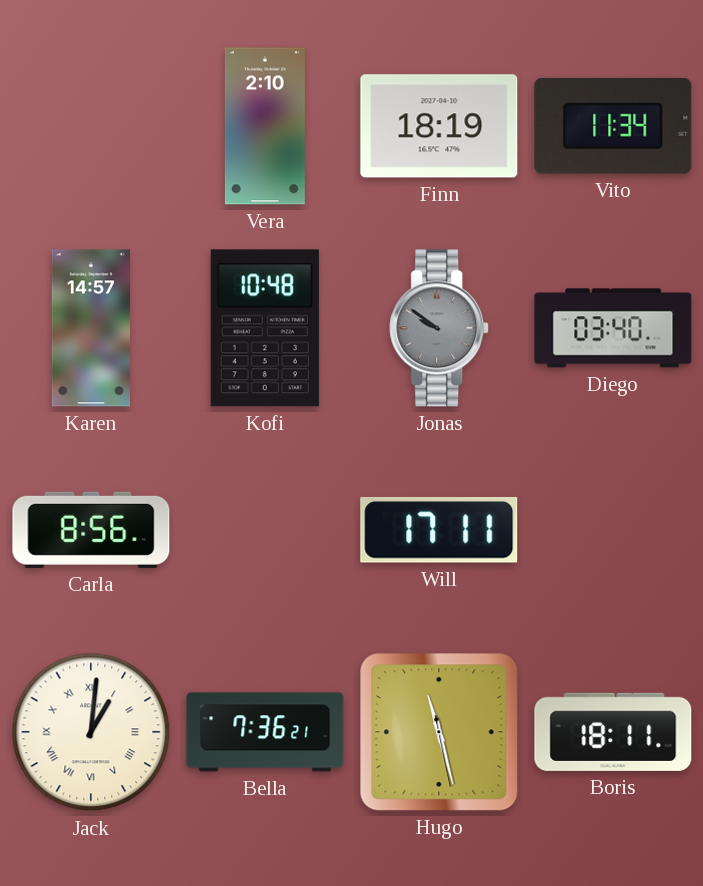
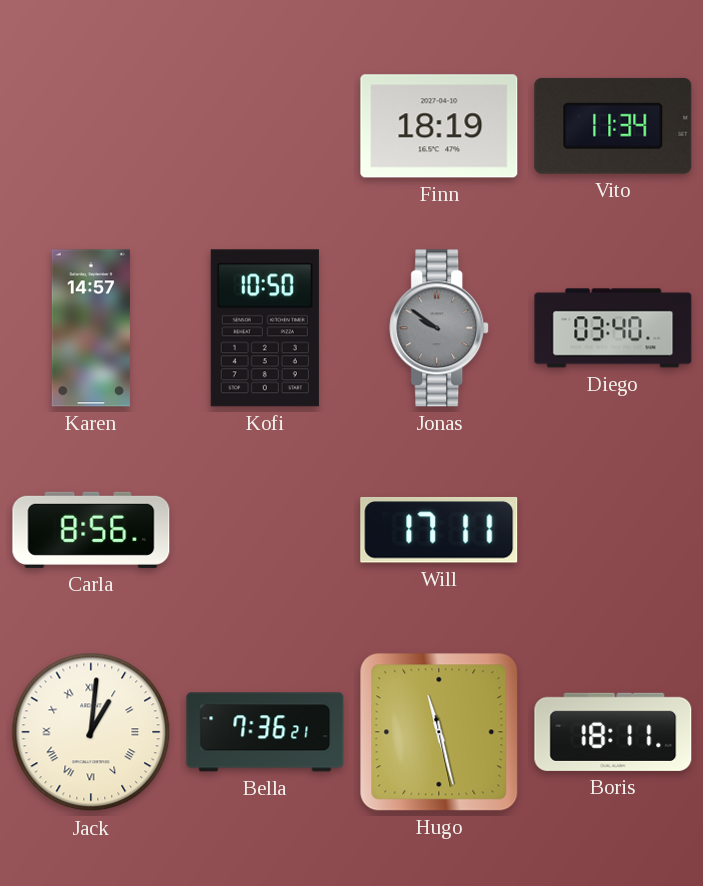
Vera: 2:10 -> none (265, 126)
Kofi: 10:48 -> 10:50 (265, 328)
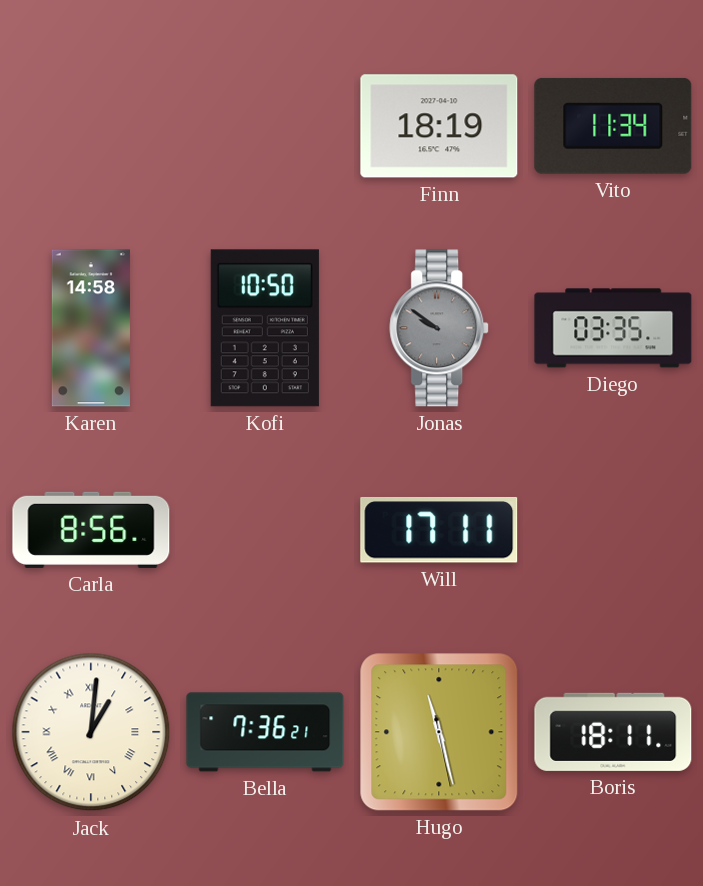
Karen: 14:57 -> 14:58 (91, 328)
Diego: 03:40 -> 03:35 (613, 328)
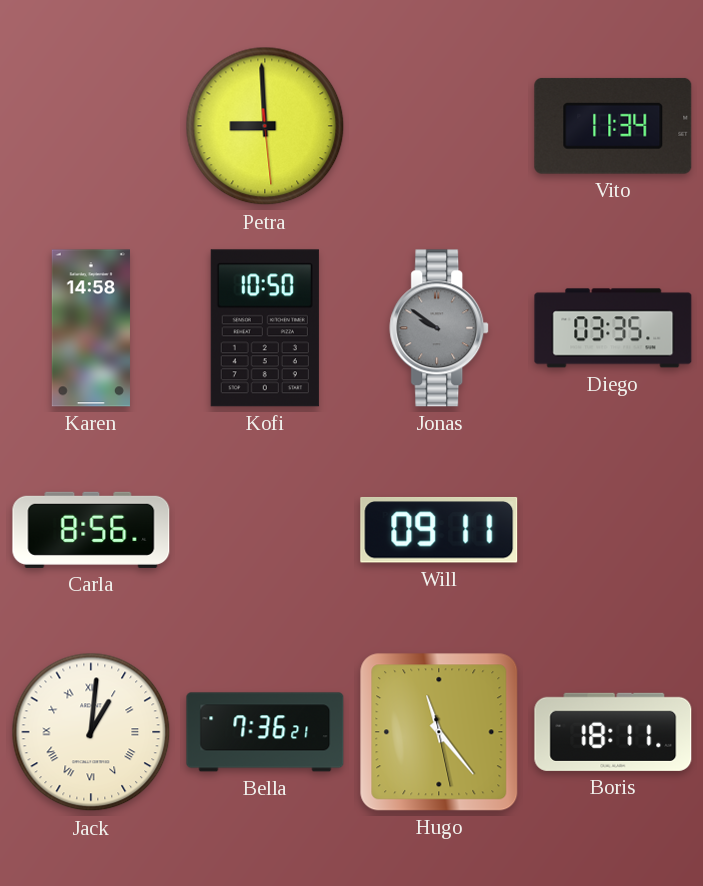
Petra: none -> 8:59 (265, 126)
Finn: 18:19 -> none (439, 126)
Will: 17:11 -> 09:11 (439, 530)
Hugo: 11:27 -> 11:23 (439, 732)
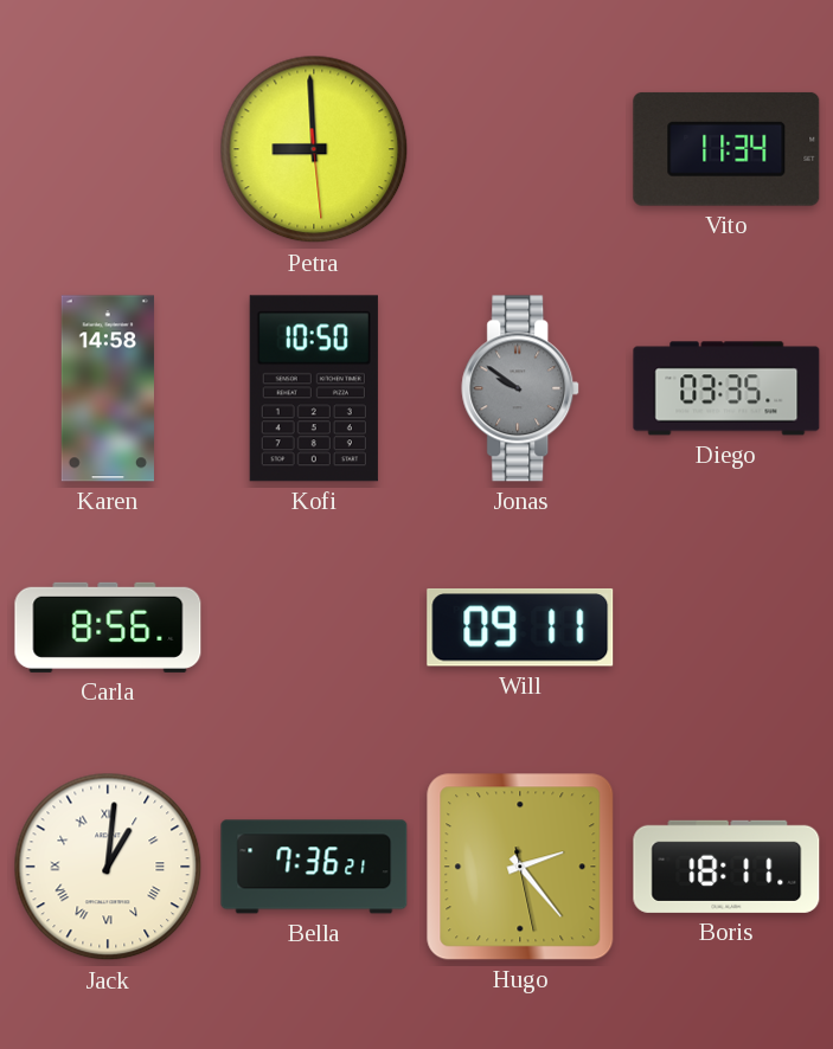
Hugo: 11:23 -> 2:23 (520, 867)
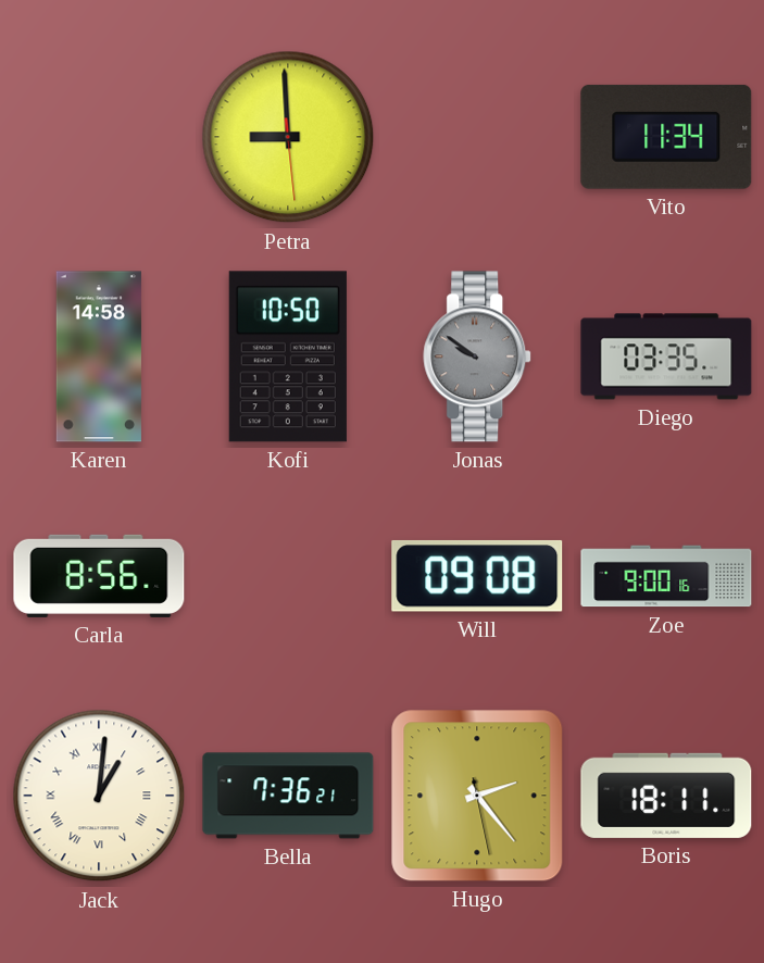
Will: 09:11 -> 09:08 (477, 576)
Zoe: none -> 9:00 (666, 576)
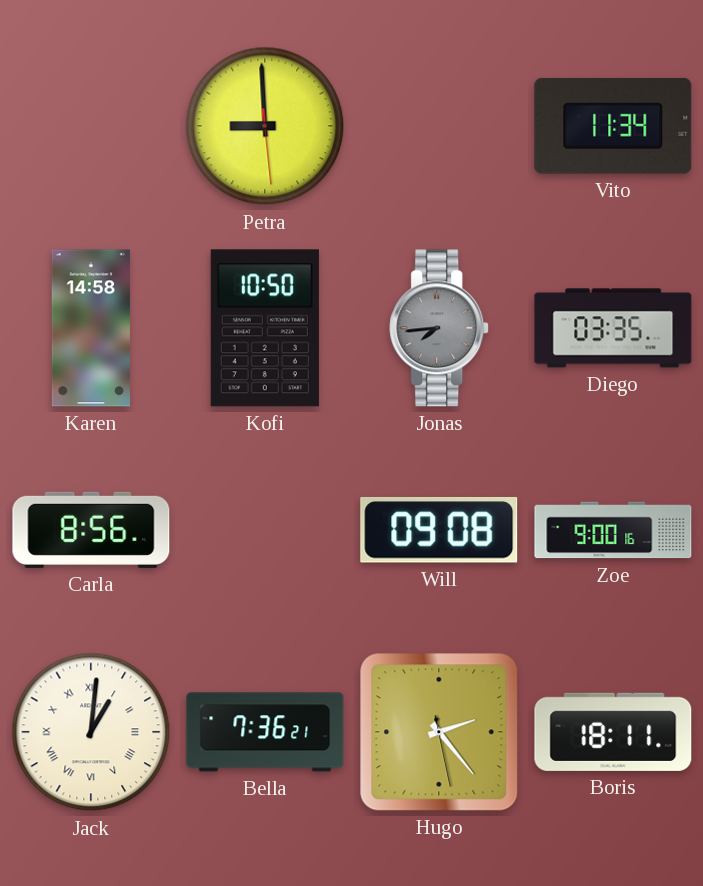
Jonas: 9:51 -> 7:44 (440, 328)
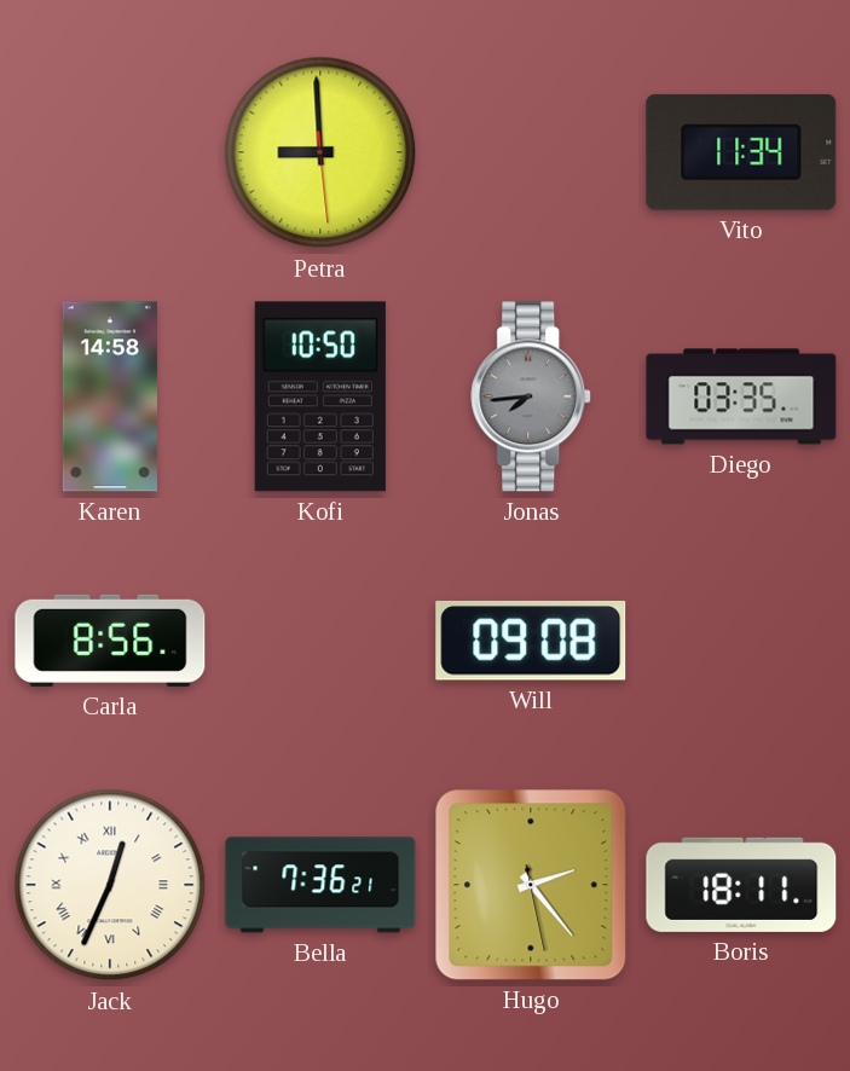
Zoe: 9:00 -> none (613, 530)
Jack: 1:01 -> 12:34 (110, 885)
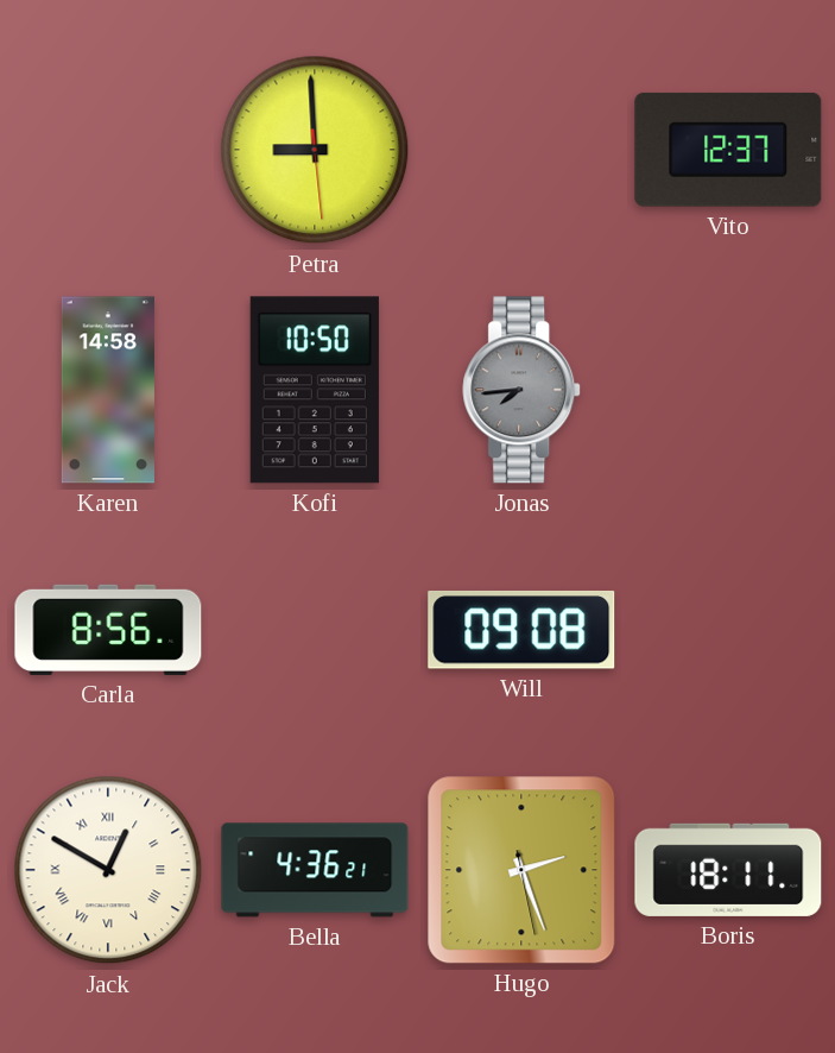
Vito: 11:34 -> 12:37 (728, 150)
Diego: 03:35 -> none (741, 396)
Jack: 12:34 -> 12:50 (108, 870)
Bella: 7:36 -> 4:36 (315, 870)
Hugo: 2:23 -> 2:26 (521, 870)
